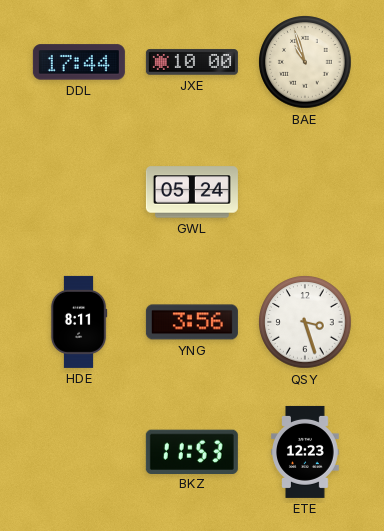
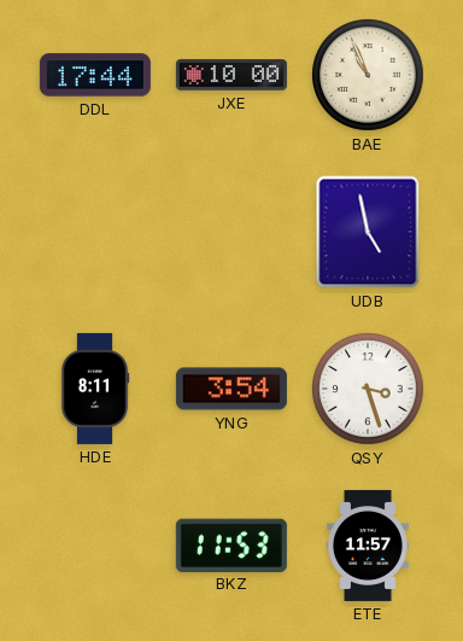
BAE: 10:57 -> 10:56 (368, 75)
GWL: 05:24 -> none (192, 192)
UDB: none -> 4:58 (368, 232)
YNG: 3:56 -> 3:54 (231, 389)
ETE: 12:23 -> 11:57 (368, 546)
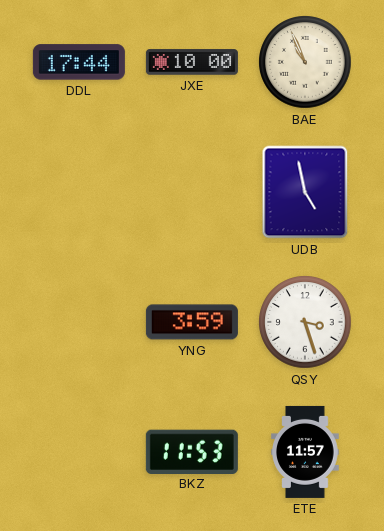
HDE: 8:11 -> none (95, 389)
YNG: 3:54 -> 3:59 (192, 322)
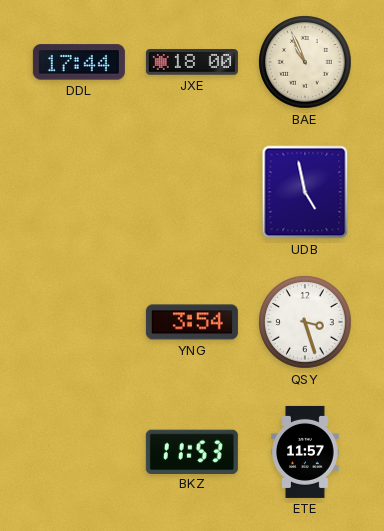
JXE: 10:00 -> 18:00 (192, 62)
YNG: 3:59 -> 3:54 (192, 322)
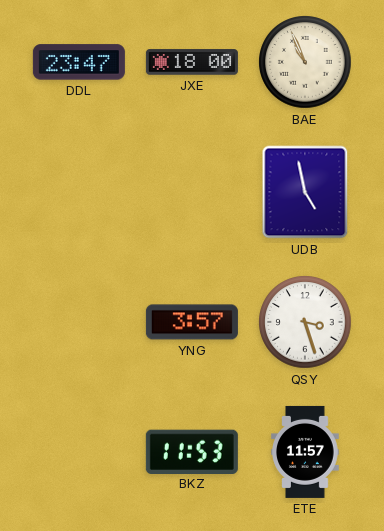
DDL: 17:44 -> 23:47 (79, 62)
YNG: 3:54 -> 3:57 (192, 322)
